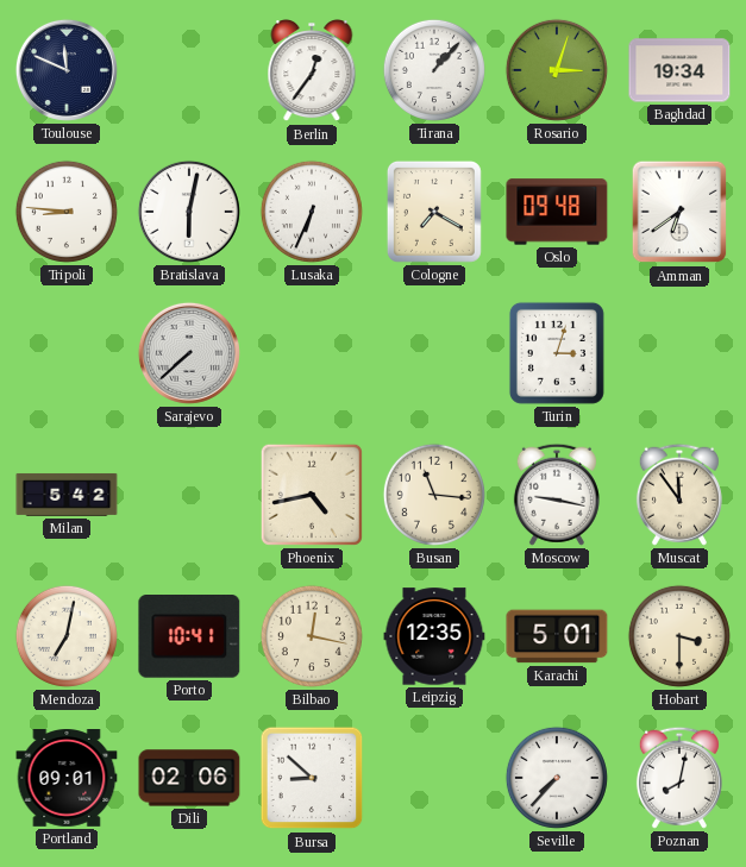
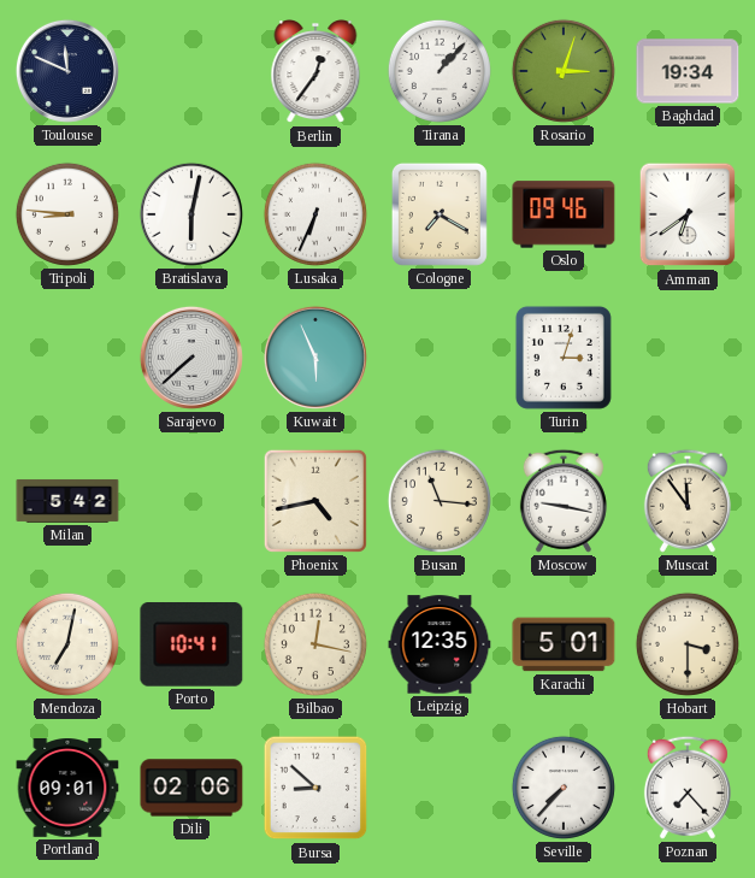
Oslo: 09:48 -> 09:46 (564, 214)
Kuwait: none -> 5:56 (315, 358)
Poznan: 8:02 -> 7:23 (688, 788)
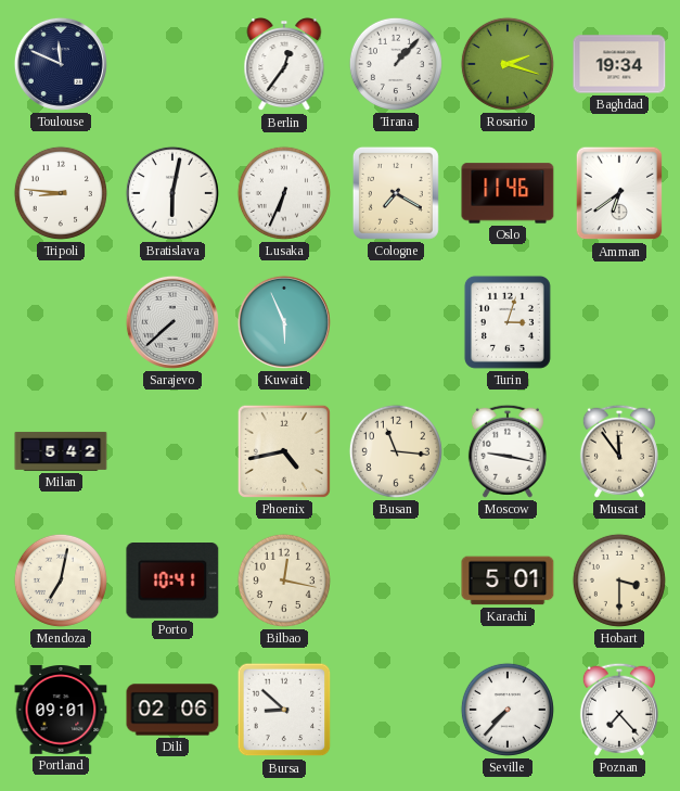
Rosario: 3:03 -> 2:18 (508, 64)
Oslo: 09:46 -> 11:46 (508, 193)
Leipzig: 12:35 -> none (440, 644)
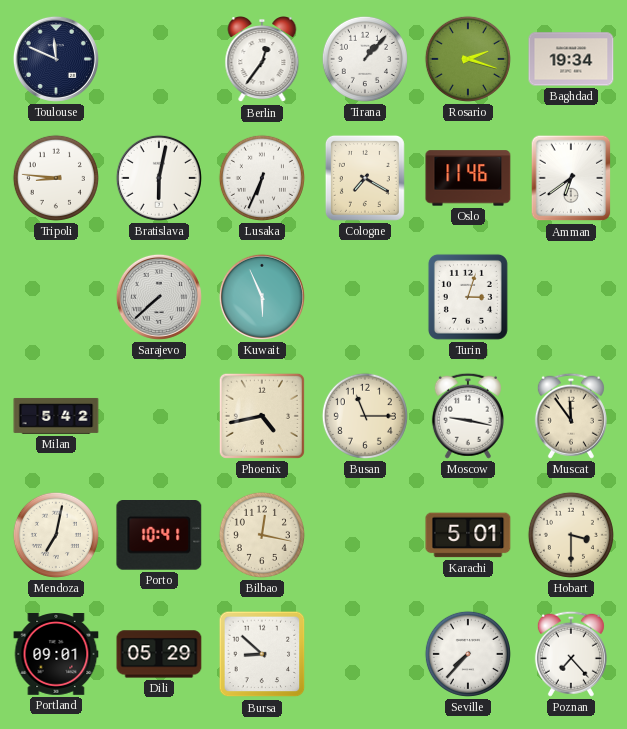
Busan: 11:16 -> 11:15 (365, 416)
Dili: 02:06 -> 05:29 (159, 654)
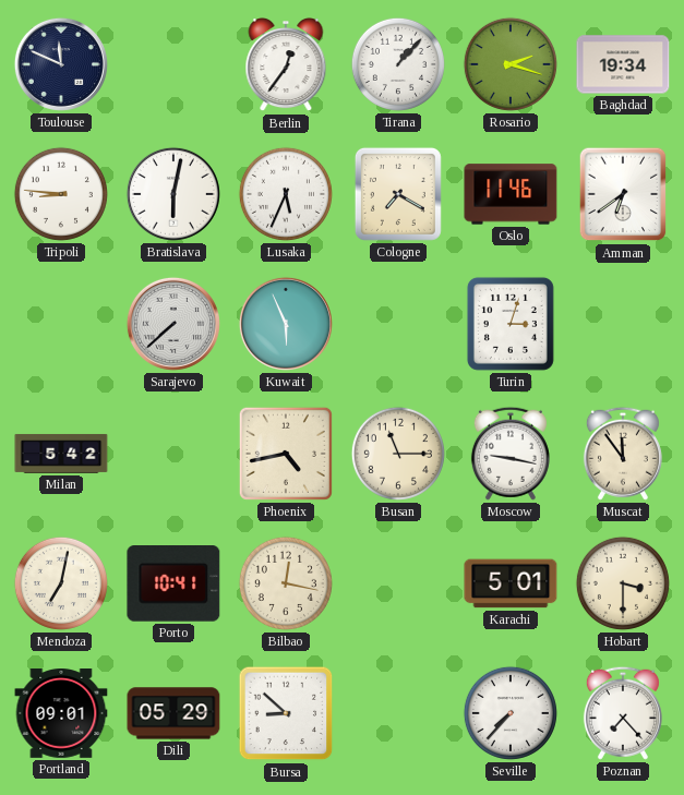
Lusaka: 6:34 -> 5:34 (286, 194)
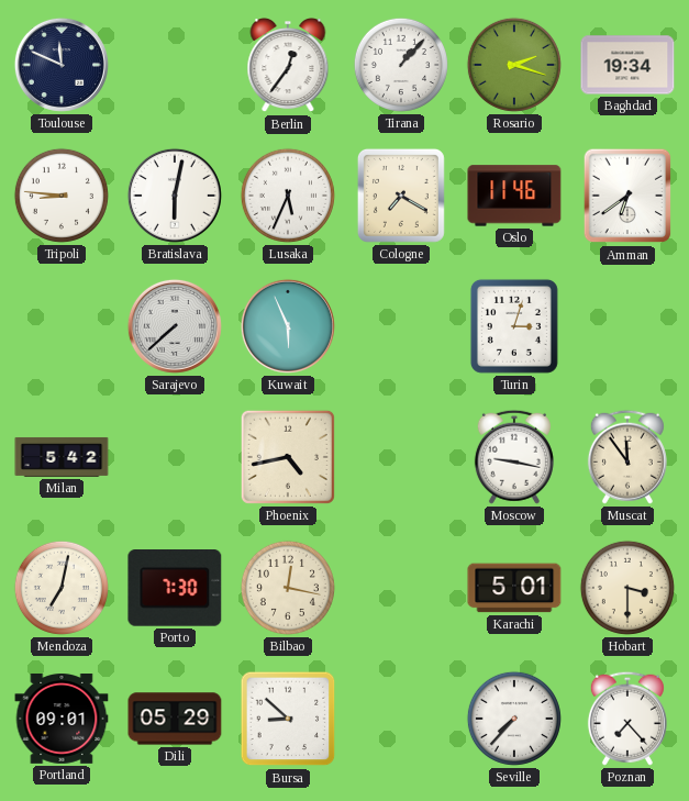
Busan: 11:15 -> none (398, 454)
Porto: 10:41 -> 7:30 (175, 589)
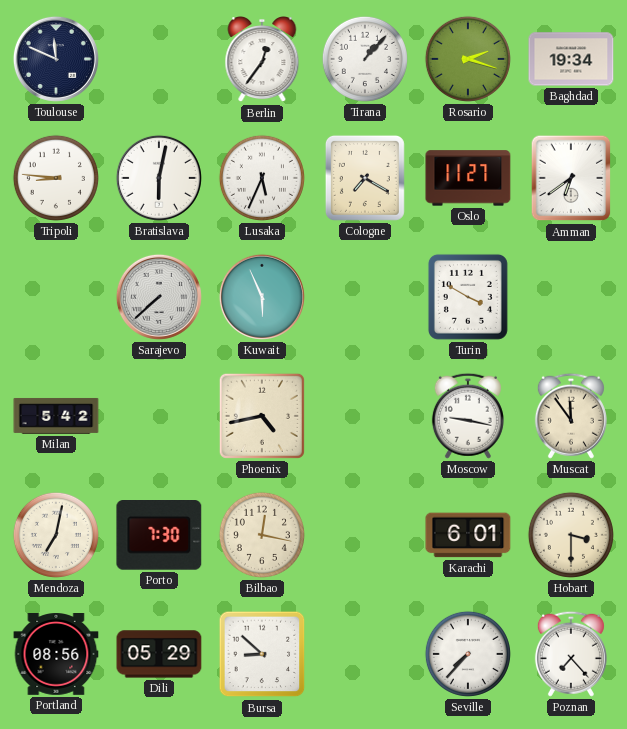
Oslo: 11:46 -> 11:27 (468, 178)
Turin: 3:03 -> 3:50 (468, 297)
Karachi: 5:01 -> 6:01 (468, 535)
Portland: 09:01 -> 08:56 (56, 655)
